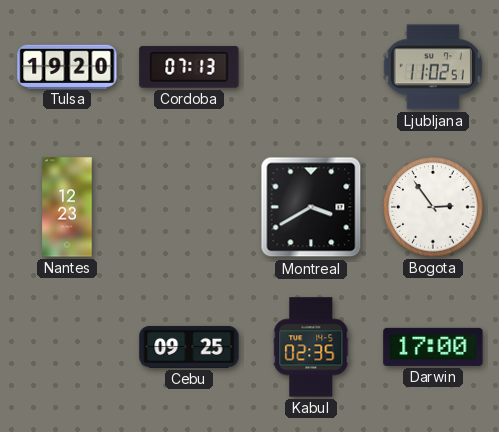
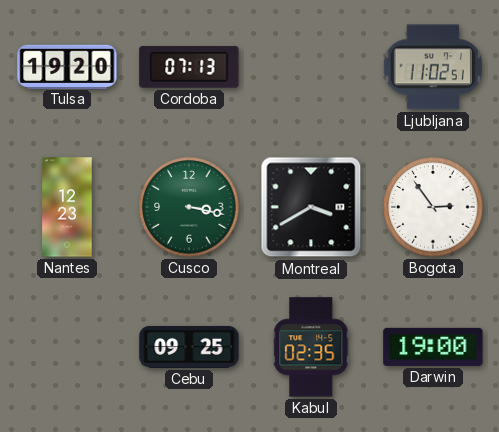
Cusco: none -> 3:17 (189, 207)
Darwin: 17:00 -> 19:00 (433, 347)
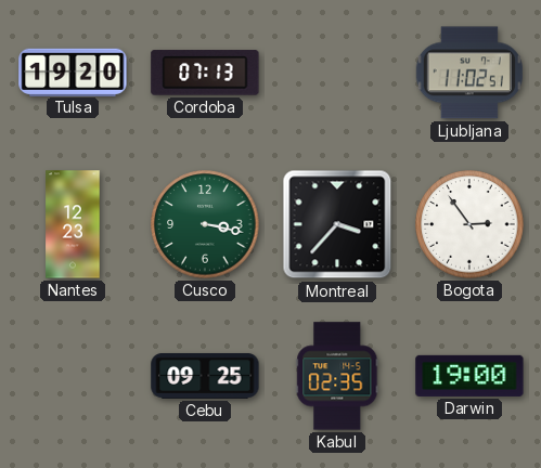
Montreal: 3:40 -> 3:37 (337, 224)
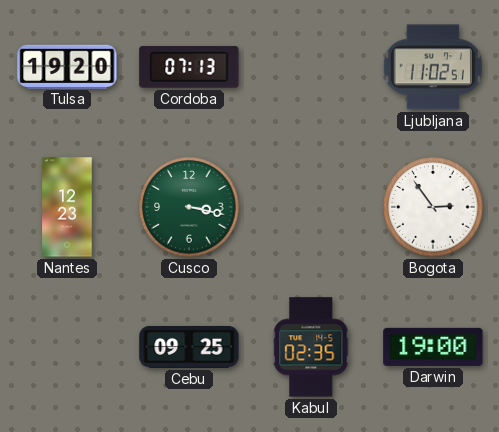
Montreal: 3:37 -> none (337, 224)
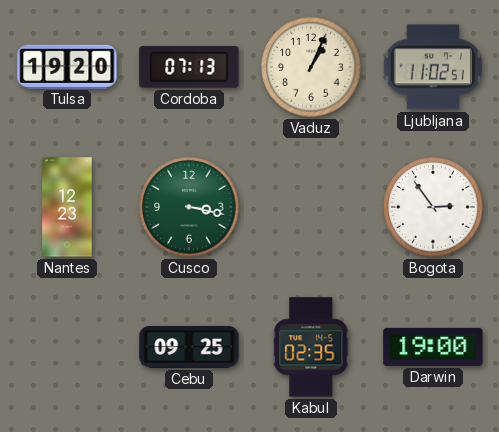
Vaduz: none -> 1:04 (311, 67)
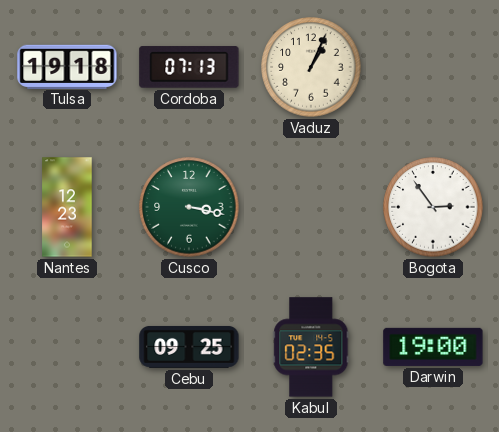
Tulsa: 19:20 -> 19:18 (67, 66)
Ljubljana: 11:02 -> none (433, 67)
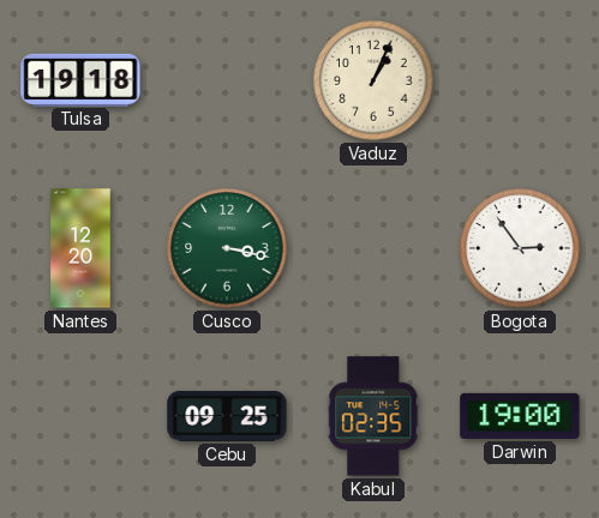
Cordoba: 07:13 -> none (189, 67)
Nantes: 12:23 -> 12:20 (80, 248)
